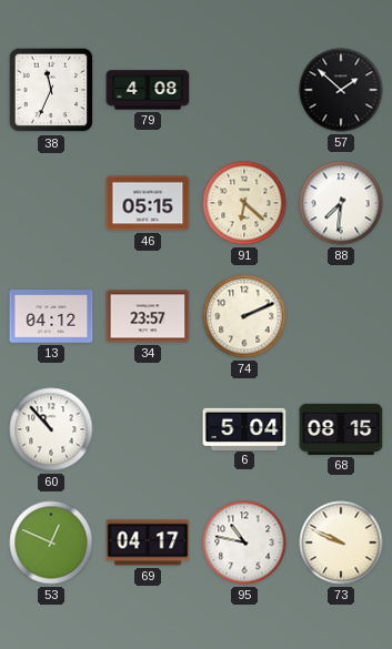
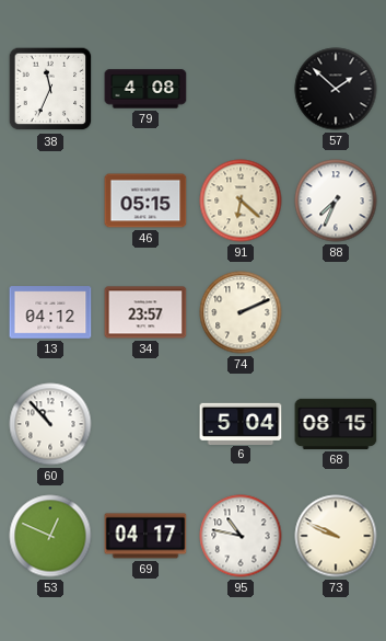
88: 7:31 -> 7:34 (336, 201)
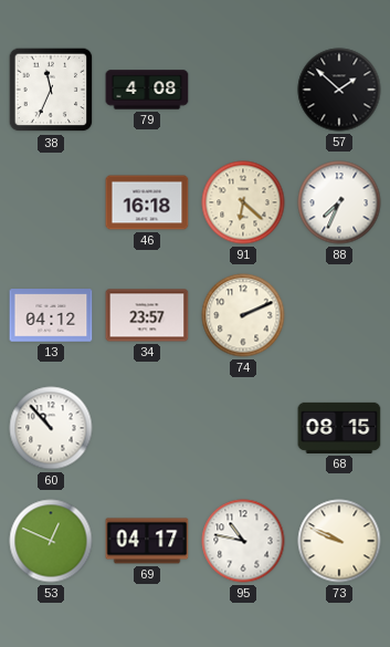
46: 05:15 -> 16:18 (147, 202)
6: 5:04 -> none (241, 423)
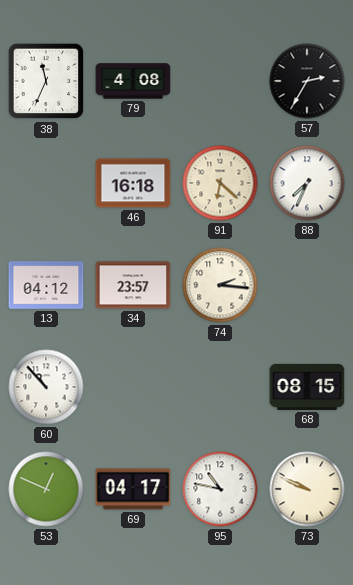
57: 1:52 -> 2:35 (307, 81)
74: 2:11 -> 2:16 (220, 285)
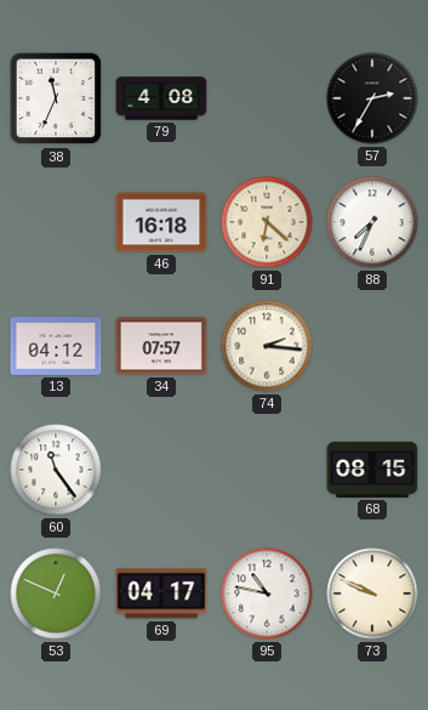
34: 23:57 -> 07:57 (161, 346)
60: 10:53 -> 11:24 (56, 470)
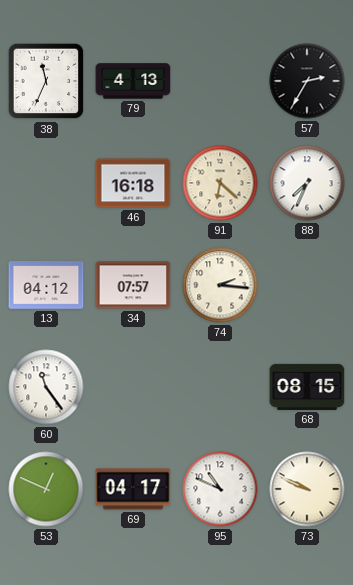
79: 4:08 -> 4:13 (133, 81)
95: 10:47 -> 10:49 (220, 489)
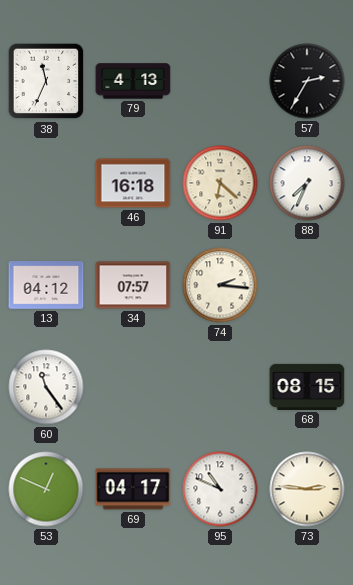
73: 9:49 -> 2:46 (307, 489)
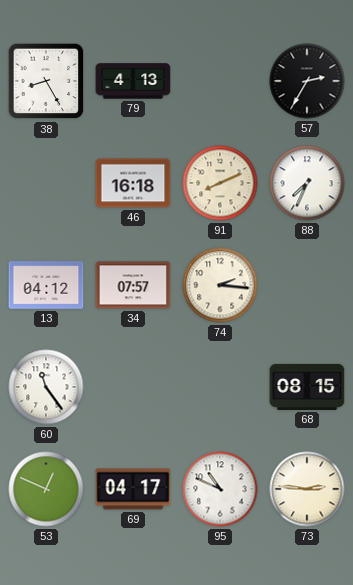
38: 11:34 -> 8:25 (46, 81)
91: 6:22 -> 8:11 (220, 183)
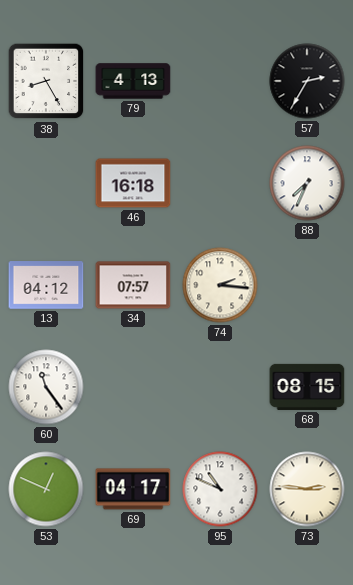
91: 8:11 -> none (220, 183)
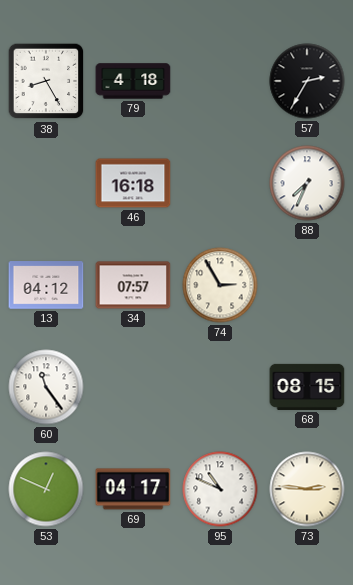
79: 4:13 -> 4:18 (133, 81)
74: 2:16 -> 2:55 (220, 285)
